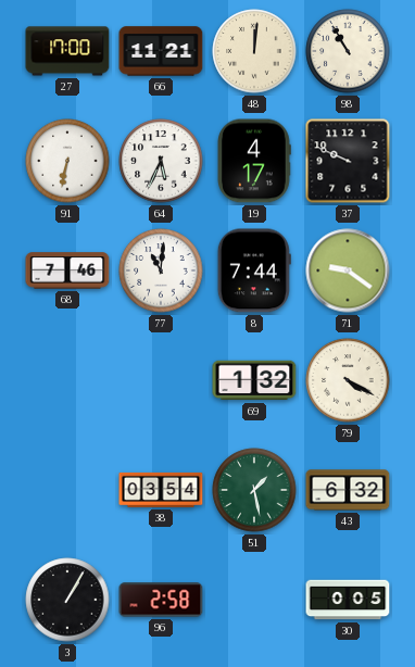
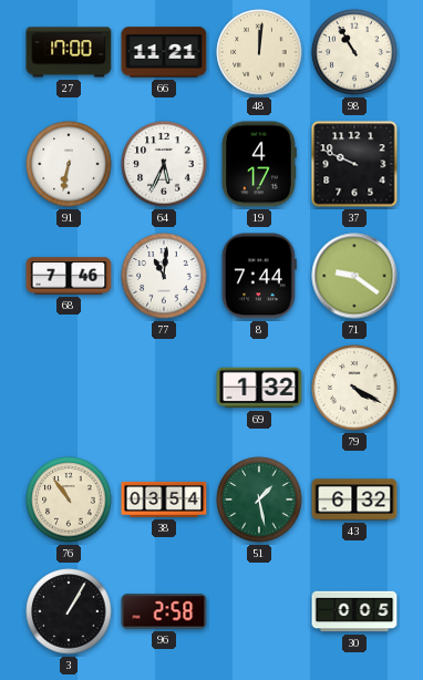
76: none -> 10:54 (69, 499)
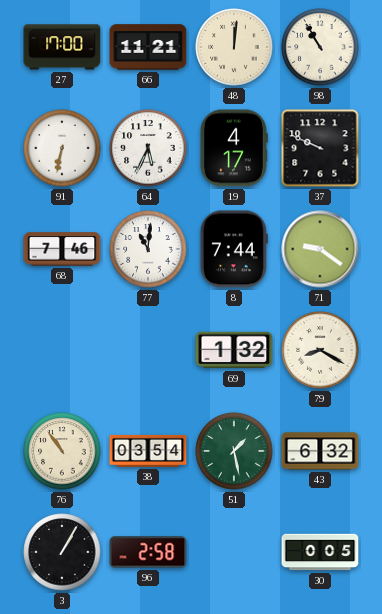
79: 4:20 -> 8:20 (320, 350)
